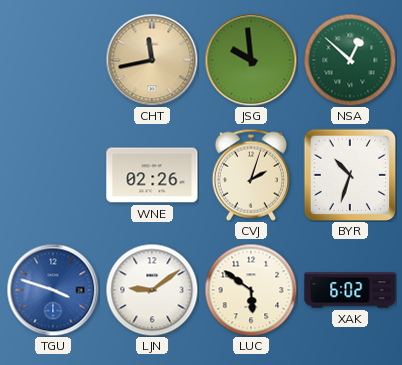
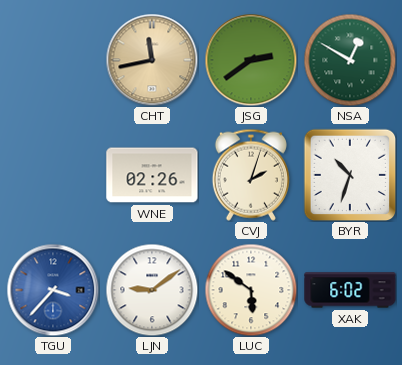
JSG: 9:59 -> 2:39 (251, 60)
NSA: 12:52 -> 12:50 (350, 60)
TGU: 3:48 -> 3:37 (53, 290)
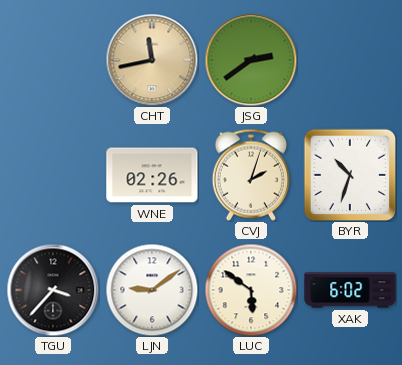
NSA: 12:50 -> none (350, 60)
TGU dial: blue -> black (53, 290)
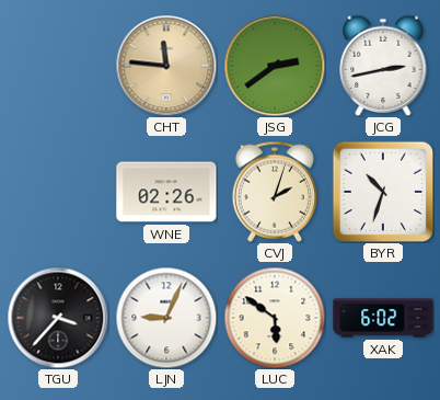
CHT: 11:43 -> 11:46 (166, 66)
JCG: none -> 2:43 (383, 66)
LJN: 9:09 -> 9:04 (166, 318)
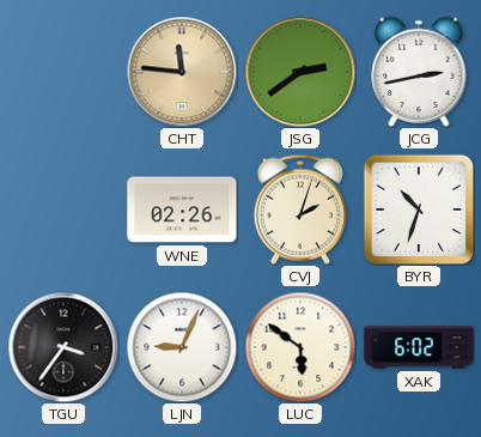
TGU: 3:37 -> 3:36 (63, 347)
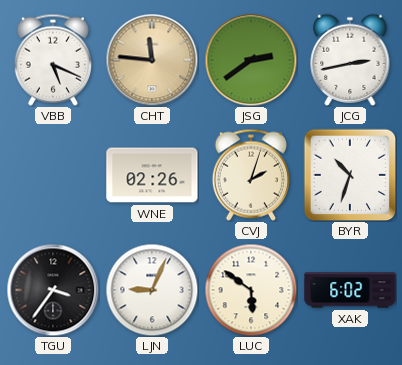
VBB: none -> 5:19 (53, 60)
